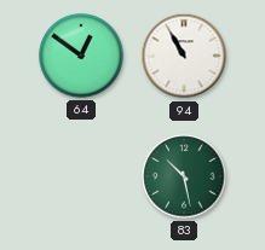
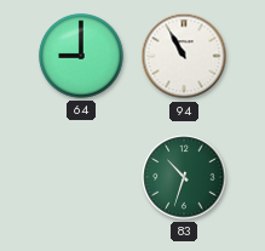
64: 12:51 -> 9:00 (81, 56)
83: 10:28 -> 10:33 (184, 177)
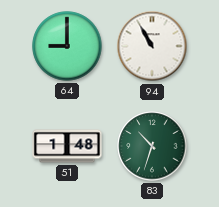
51: none -> 1:48 (67, 146)
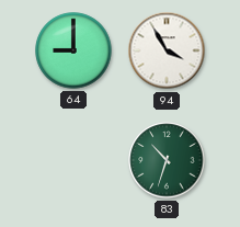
94: 10:55 -> 3:55 (167, 50)
51: 1:48 -> none (67, 146)
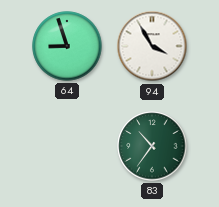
64: 9:00 -> 8:57 (67, 46)
83: 10:33 -> 10:36 (152, 146)
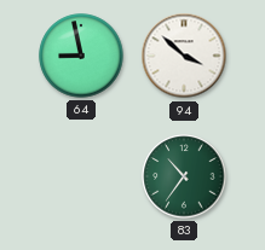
64: 8:57 -> 8:58 (81, 56)
94: 3:55 -> 3:52 (184, 56)
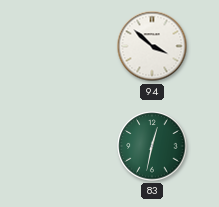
64: 8:58 -> none (81, 56)
83: 10:36 -> 12:32 (152, 146)
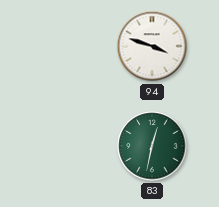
94: 3:52 -> 3:48 (152, 46)
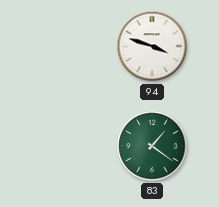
83: 12:32 -> 1:21 (152, 146)
